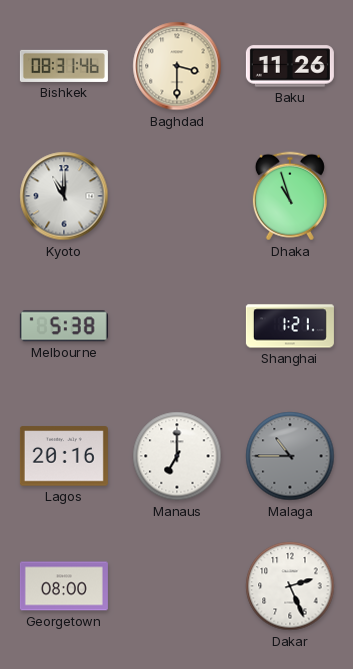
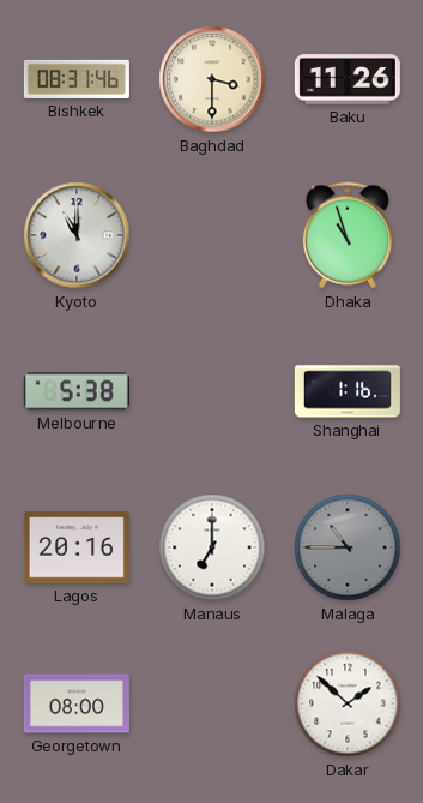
Shanghai: 1:21 -> 1:16 (348, 391)
Dakar: 2:26 -> 1:52 (348, 703)
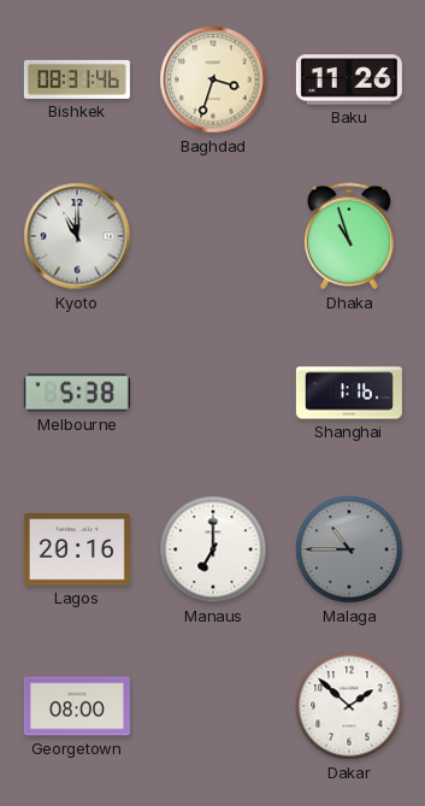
Baghdad: 3:30 -> 3:33 (213, 80)
